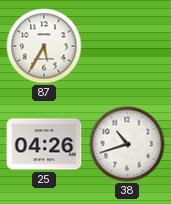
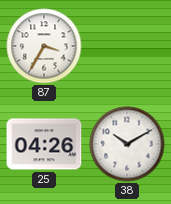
87: 5:35 -> 3:35 (44, 46)
38: 10:42 -> 10:10 (127, 144)
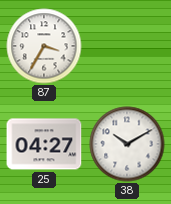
25: 04:26 -> 04:27 (44, 144)
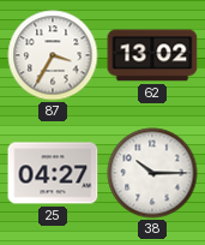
62: none -> 13:02 (152, 55)
38: 10:10 -> 10:15 (152, 173)
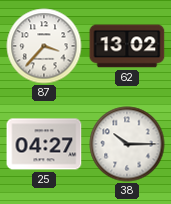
87: 3:35 -> 3:37 (44, 46)
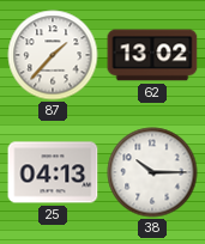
87: 3:37 -> 1:37 (53, 55)
25: 04:27 -> 04:13 (53, 172)
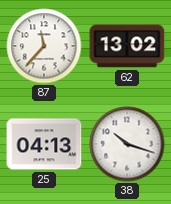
87: 1:37 -> 11:37 (44, 46)
38: 10:15 -> 10:18 (127, 144)
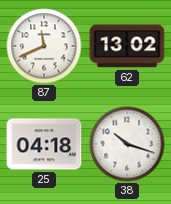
87: 11:37 -> 11:41 (44, 46)
25: 04:13 -> 04:18 (44, 144)
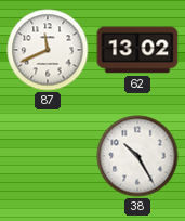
25: 04:18 -> none (44, 144)
38: 10:18 -> 10:25 (137, 156)
